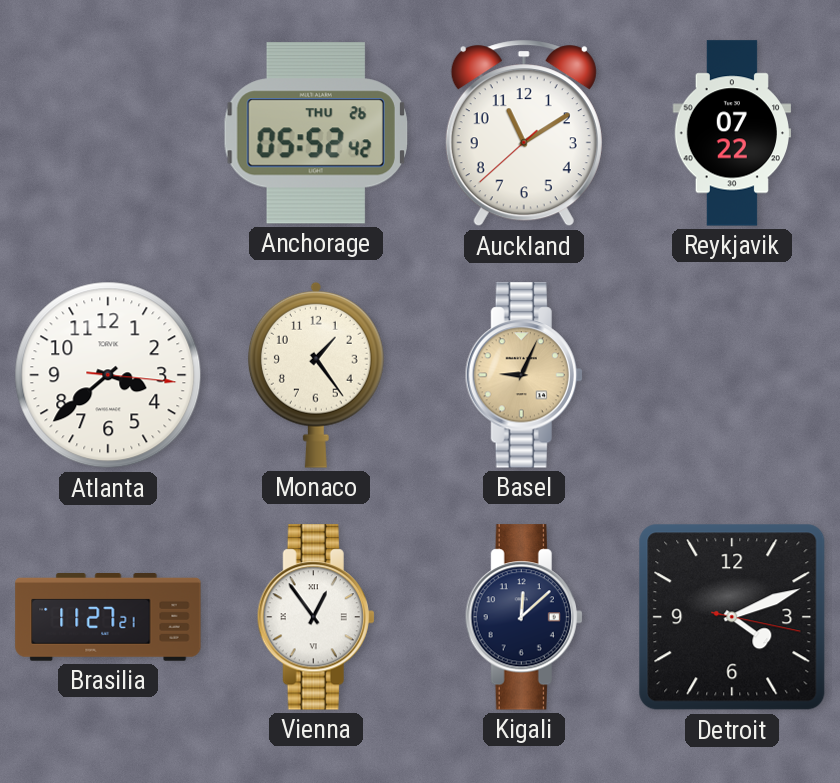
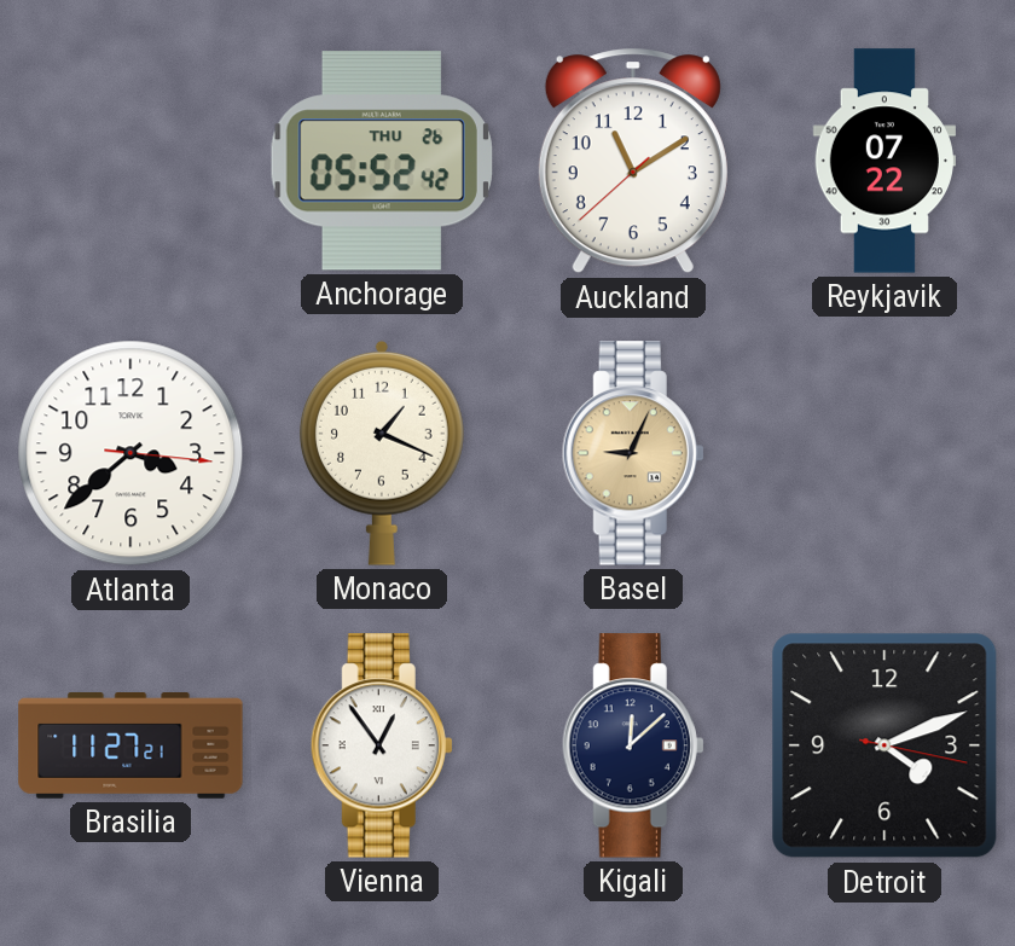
Monaco: 1:24 -> 1:19 (382, 453)
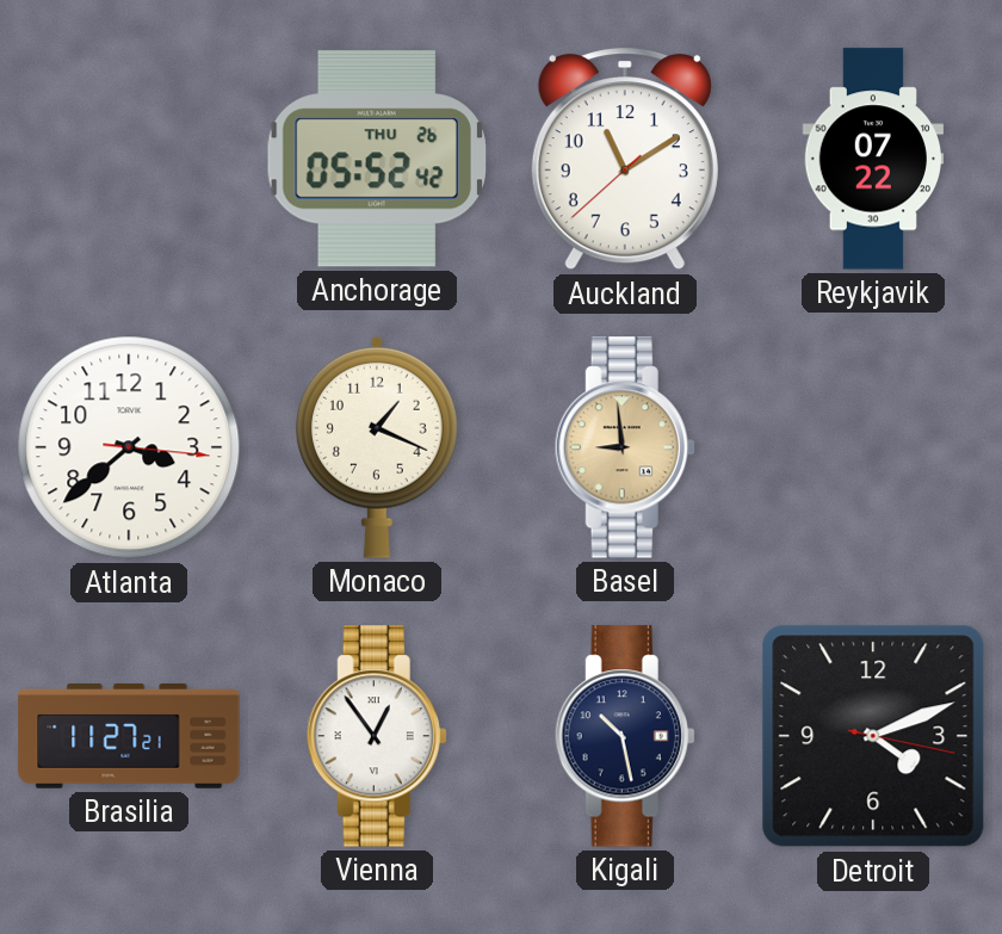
Basel: 9:04 -> 8:59 (625, 447)
Kigali: 12:08 -> 10:28 (625, 736)
